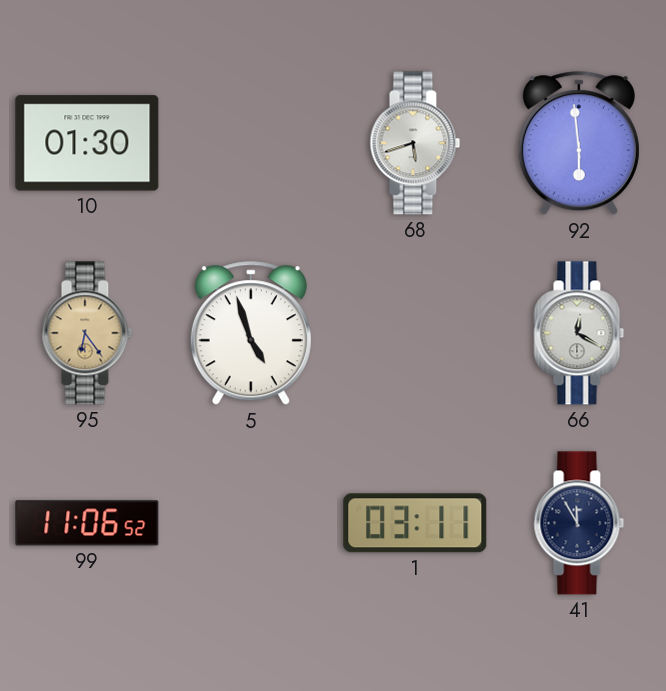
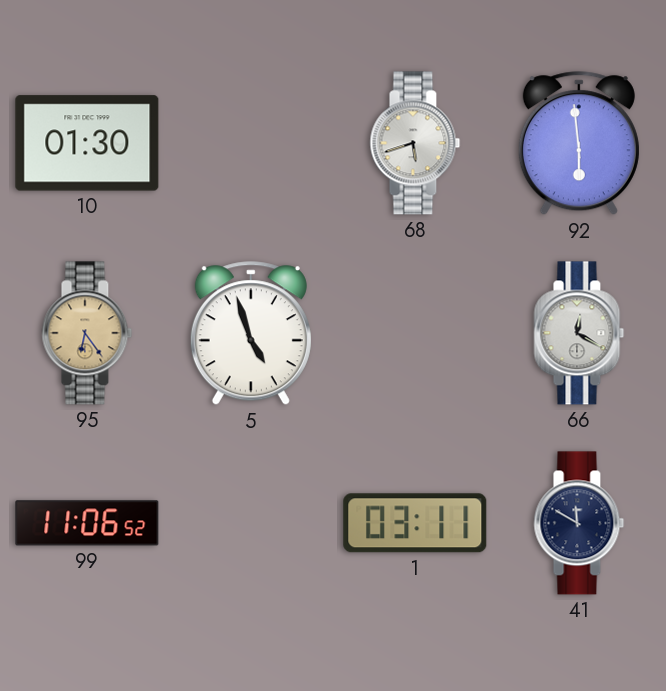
41: 11:55 -> 11:50 (579, 523)
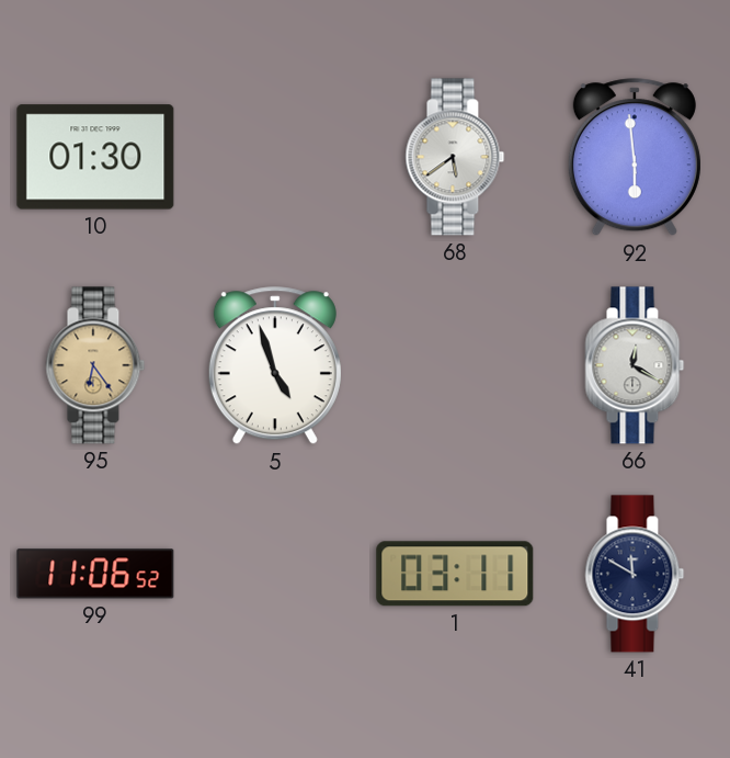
68: 5:42 -> 5:39 (455, 157)
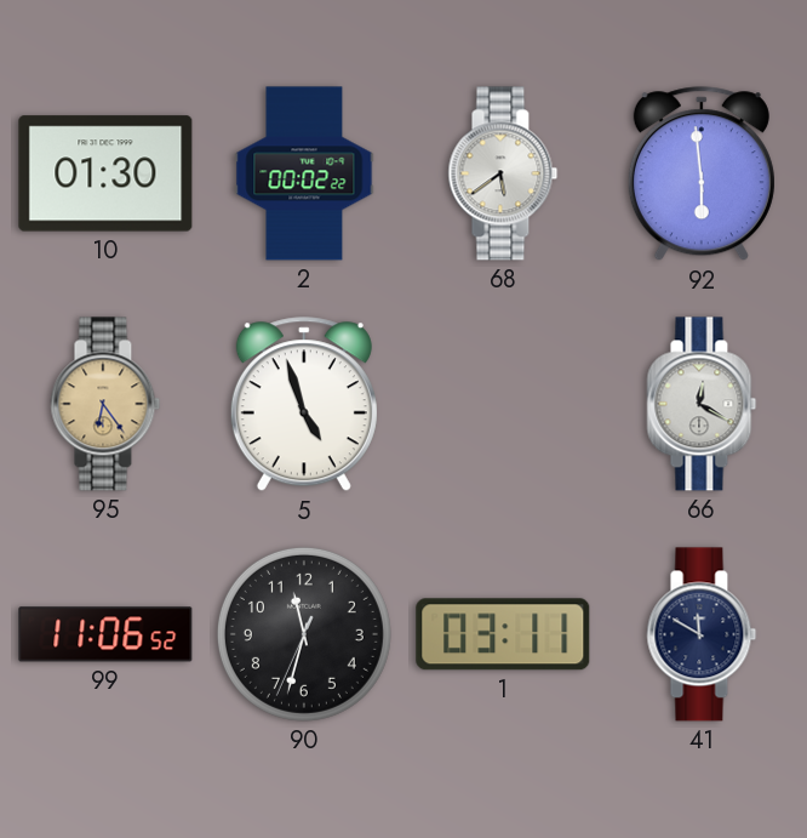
2: none -> 00:02 (304, 173)
90: none -> 11:32 (304, 634)
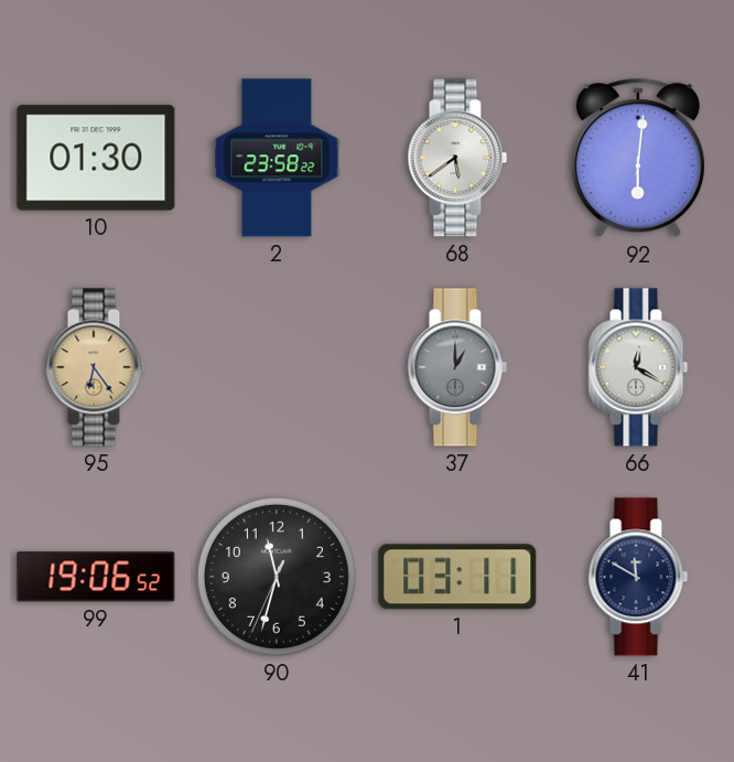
2: 00:02 -> 23:58 (277, 158)
92: 5:59 -> 6:01 (638, 159)
5: 4:57 -> none (304, 405)
37: none -> 1:00 (457, 367)
99: 11:06 -> 19:06 (96, 577)
